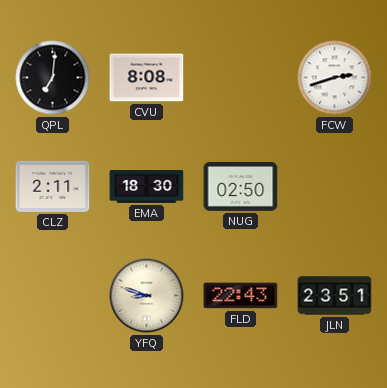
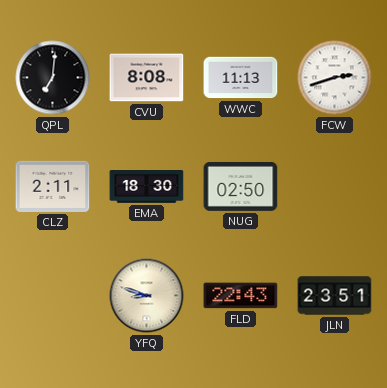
WWC: none -> 11:13 (241, 78)
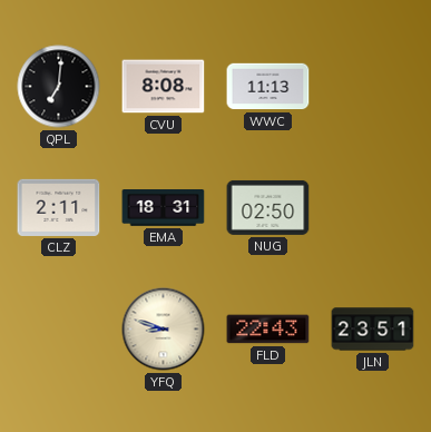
FCW: 2:42 -> none (335, 78)
EMA: 18:30 -> 18:31 (164, 208)
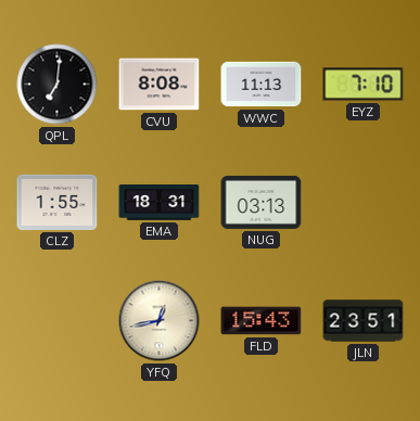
EYZ: none -> 7:10 (364, 85)
CLZ: 2:11 -> 1:55 (58, 202)
NUG: 02:50 -> 03:13 (262, 202)
YFQ: 8:48 -> 12:43 (160, 321)
FLD: 22:43 -> 15:43 (262, 321)
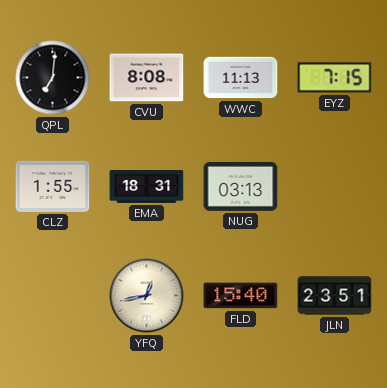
EYZ: 7:10 -> 7:15 (335, 78)
FLD: 15:43 -> 15:40 (241, 296)
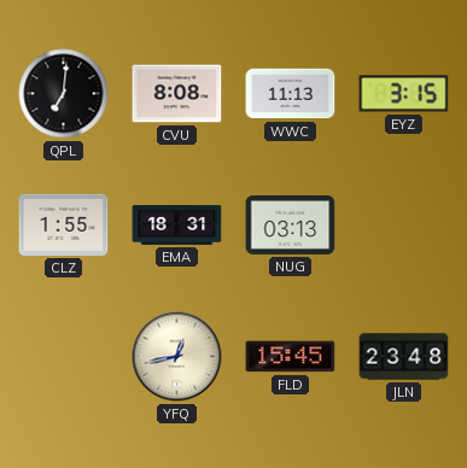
EYZ: 7:15 -> 3:15 (404, 94)
FLD: 15:40 -> 15:45 (291, 357)
JLN: 23:51 -> 23:48 (404, 357)
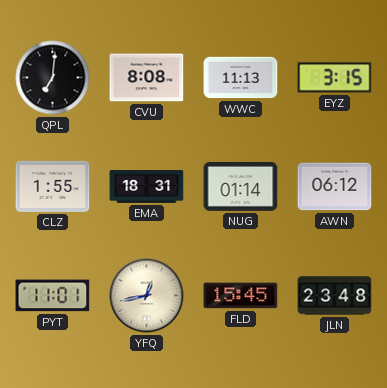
NUG: 03:13 -> 01:14 (241, 186)
AWN: none -> 06:12 (335, 187)
PYT: none -> 11:01 (53, 296)
